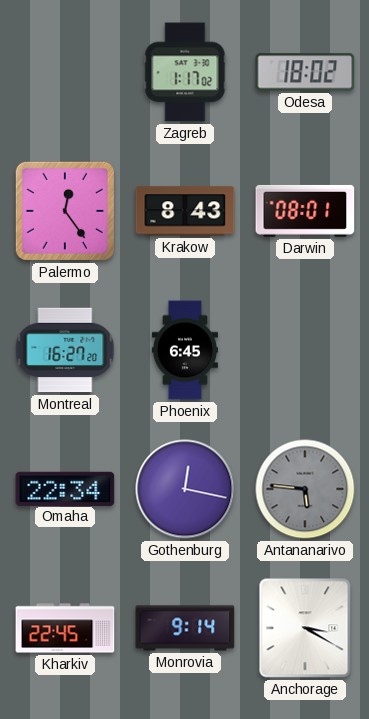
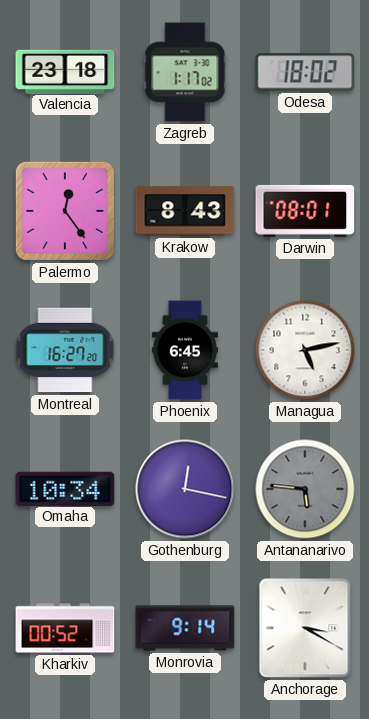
Valencia: none -> 23:18 (65, 71)
Managua: none -> 5:13 (305, 350)
Omaha: 22:34 -> 10:34 (65, 488)
Kharkiv: 22:45 -> 00:52 (65, 628)
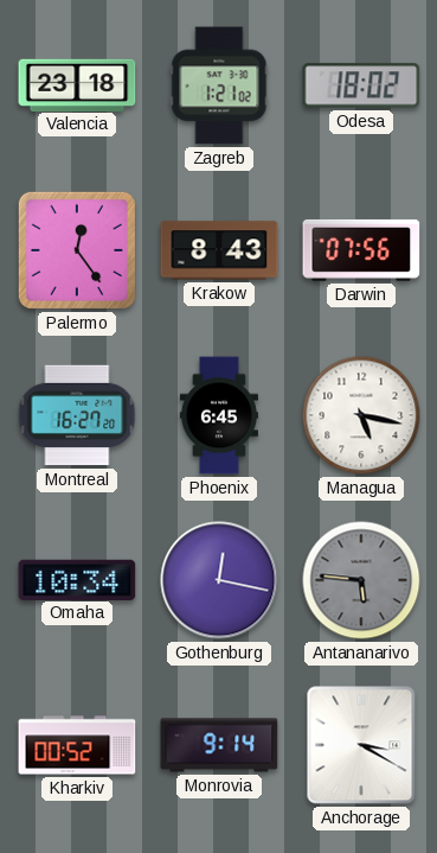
Zagreb: 1:17 -> 1:21 (219, 85)
Darwin: 08:01 -> 07:56 (361, 250)
Managua: 5:13 -> 5:17 (361, 415)
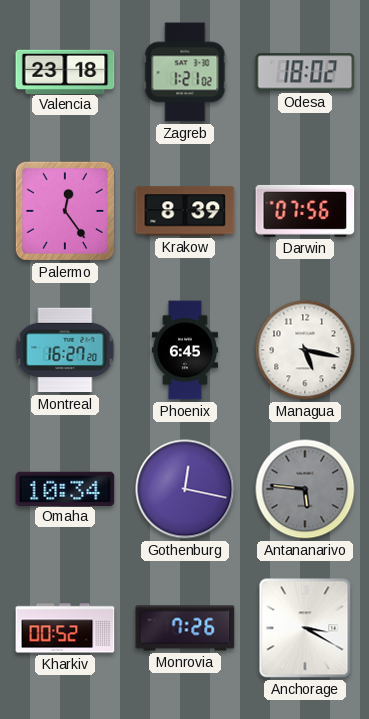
Krakow: 8:43 -> 8:39 (185, 211)
Monrovia: 9:14 -> 7:26 (185, 628)
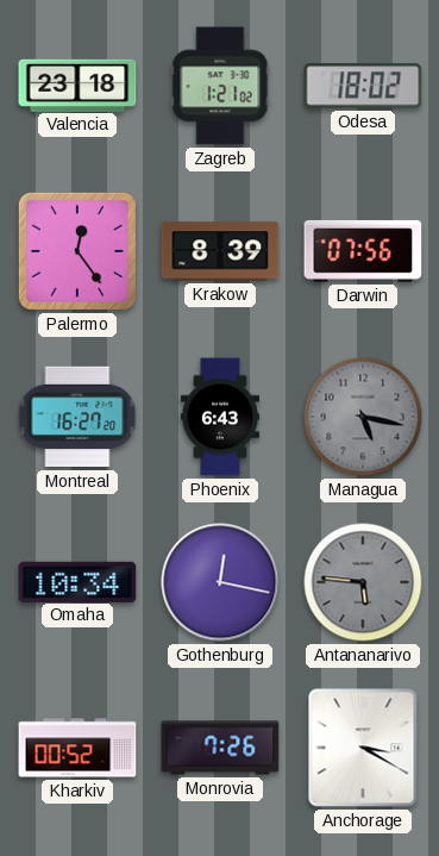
Phoenix: 6:45 -> 6:43 (220, 417)
Managua dial: white -> grey (363, 417)
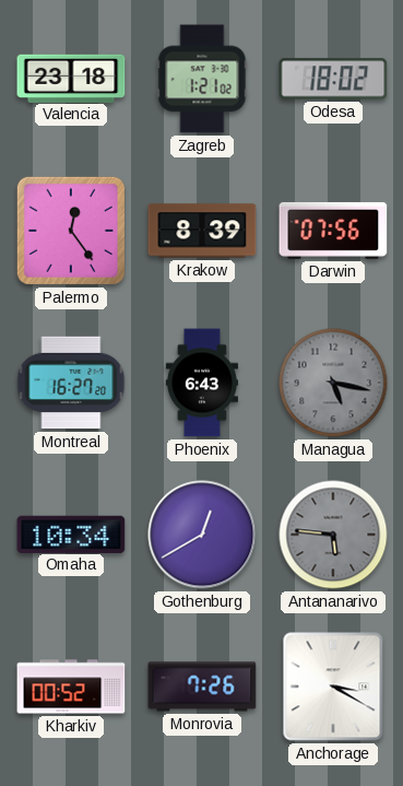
Gothenburg: 12:17 -> 12:40 (202, 535)
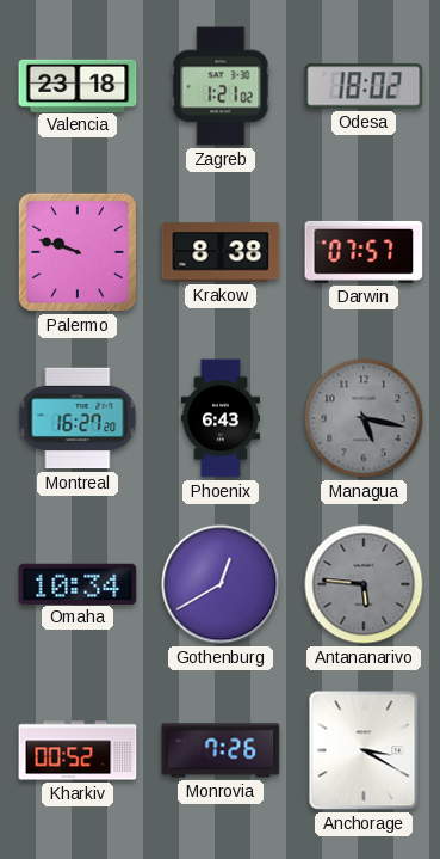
Palermo: 12:24 -> 9:48 (78, 252)
Krakow: 8:39 -> 8:38 (221, 252)
Darwin: 07:56 -> 07:57 (364, 252)
